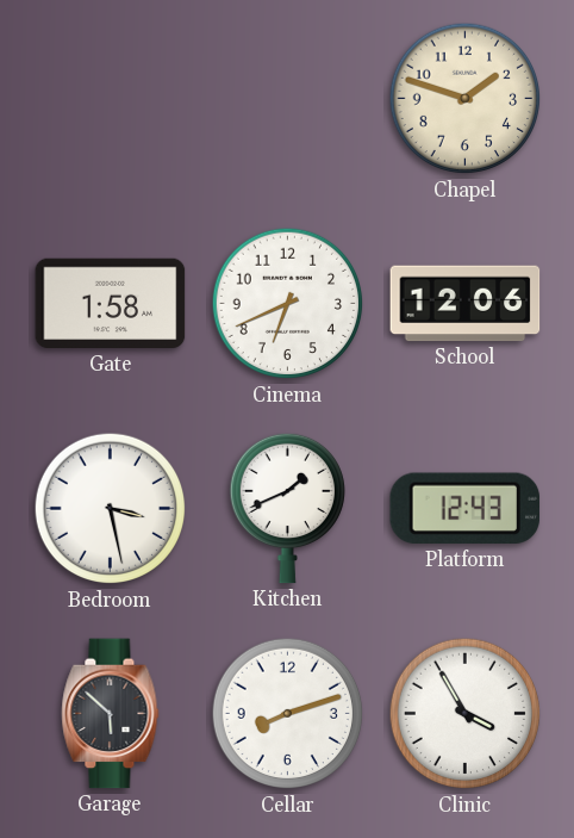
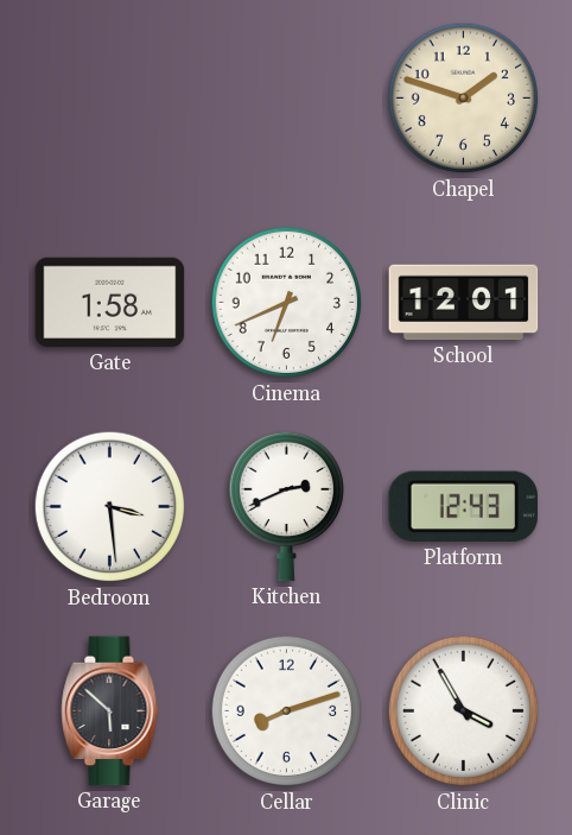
School: 12:06 -> 12:01 (464, 303)
Bedroom: 3:28 -> 3:29 (110, 507)
Kitchen: 1:41 -> 2:41 (286, 506)
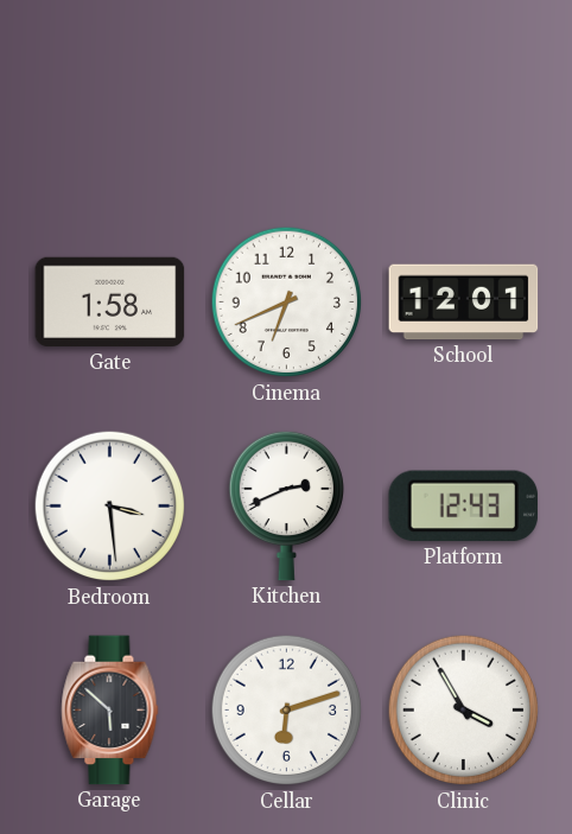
Chapel: 1:48 -> none (464, 99)
Cellar: 8:12 -> 6:12 (287, 711)
